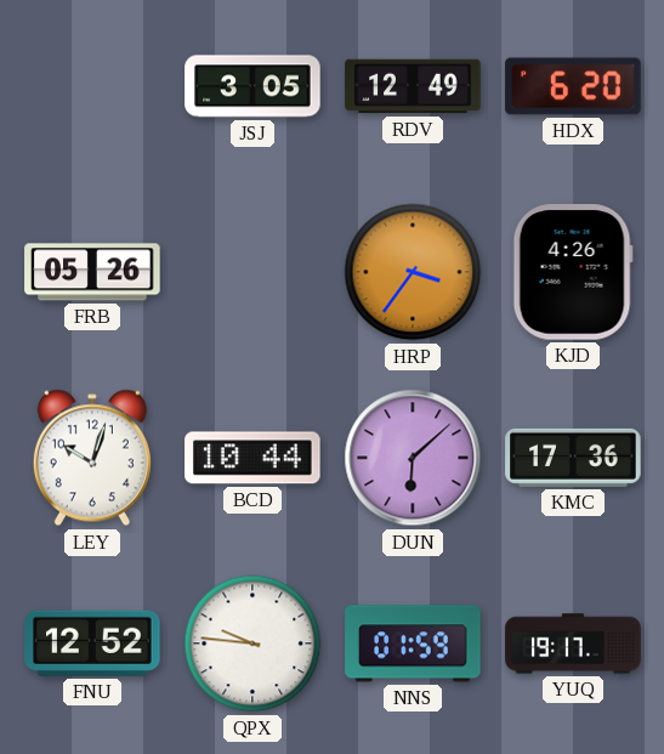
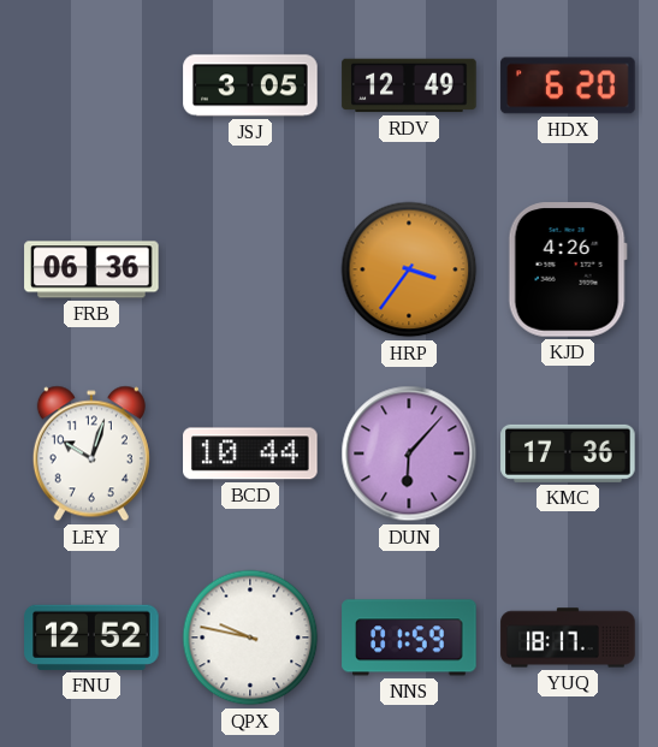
FRB: 05:26 -> 06:36 (91, 269)
DUN: 6:08 -> 6:07 (409, 453)
QPX: 9:46 -> 9:47 (250, 638)
YUQ: 19:17 -> 18:17 (568, 638)
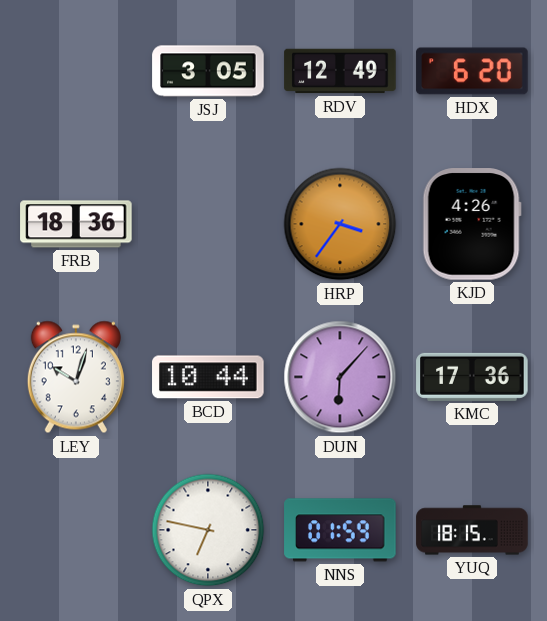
FRB: 06:36 -> 18:36 (76, 224)
FNU: 12:52 -> none (91, 638)
QPX: 9:47 -> 6:47 (208, 530)
YUQ: 18:17 -> 18:15 (472, 530)
